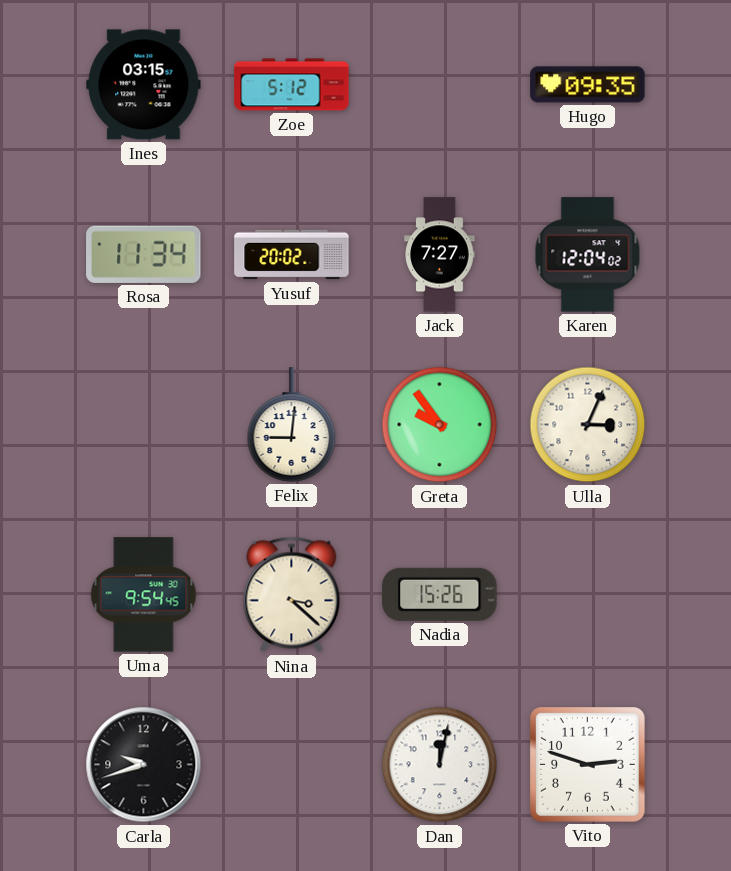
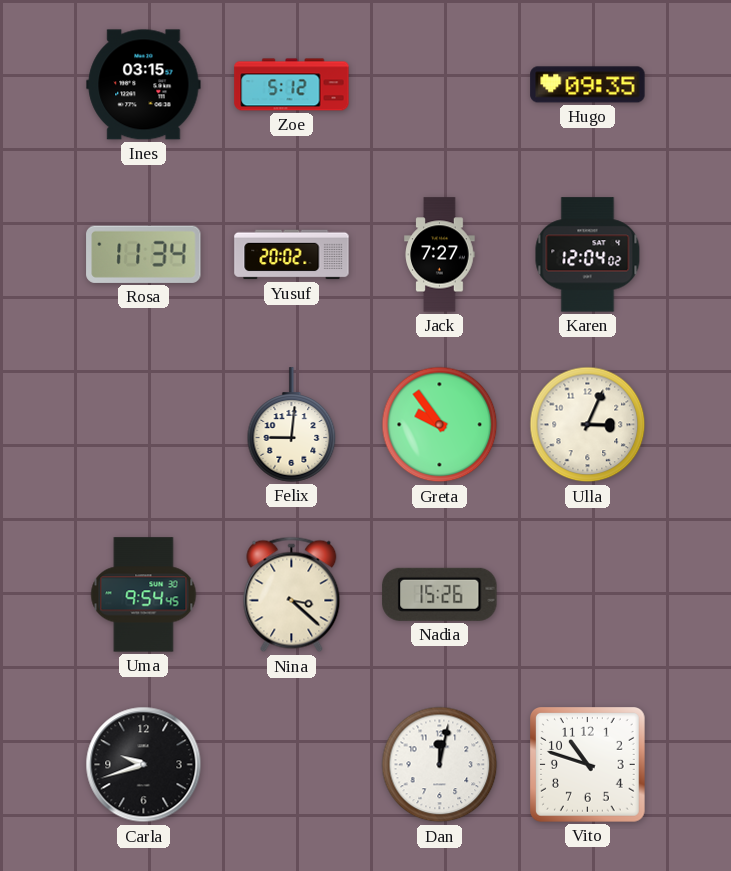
Vito: 2:48 -> 10:48 (588, 765)
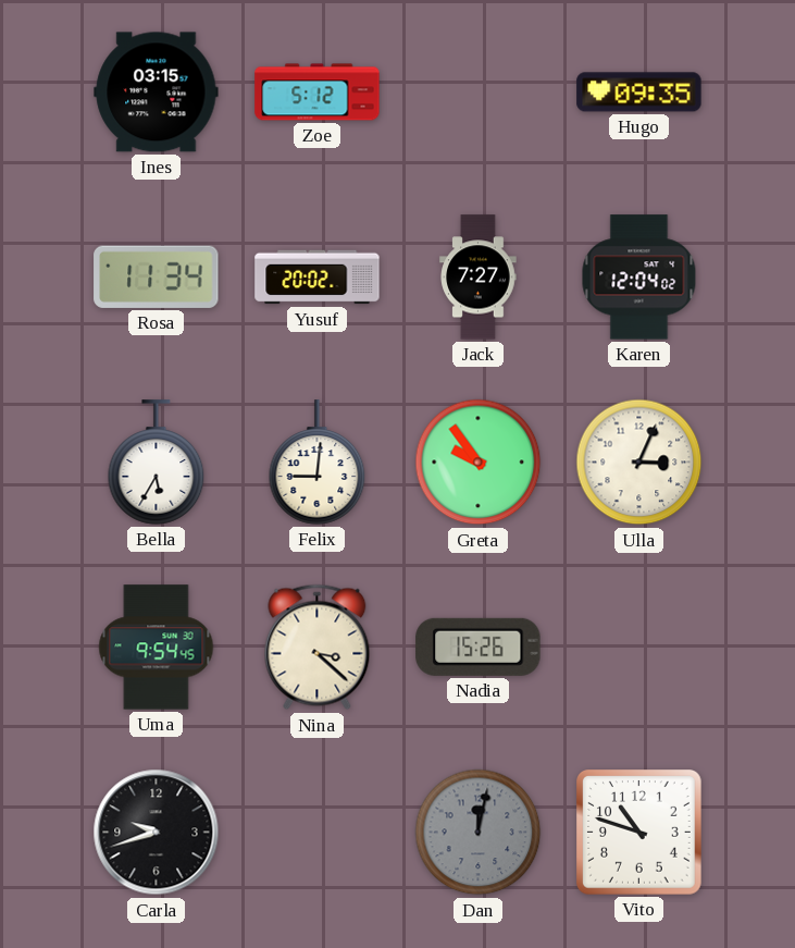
Bella: none -> 5:35 (157, 463)
Dan dial: white -> grey (479, 833)
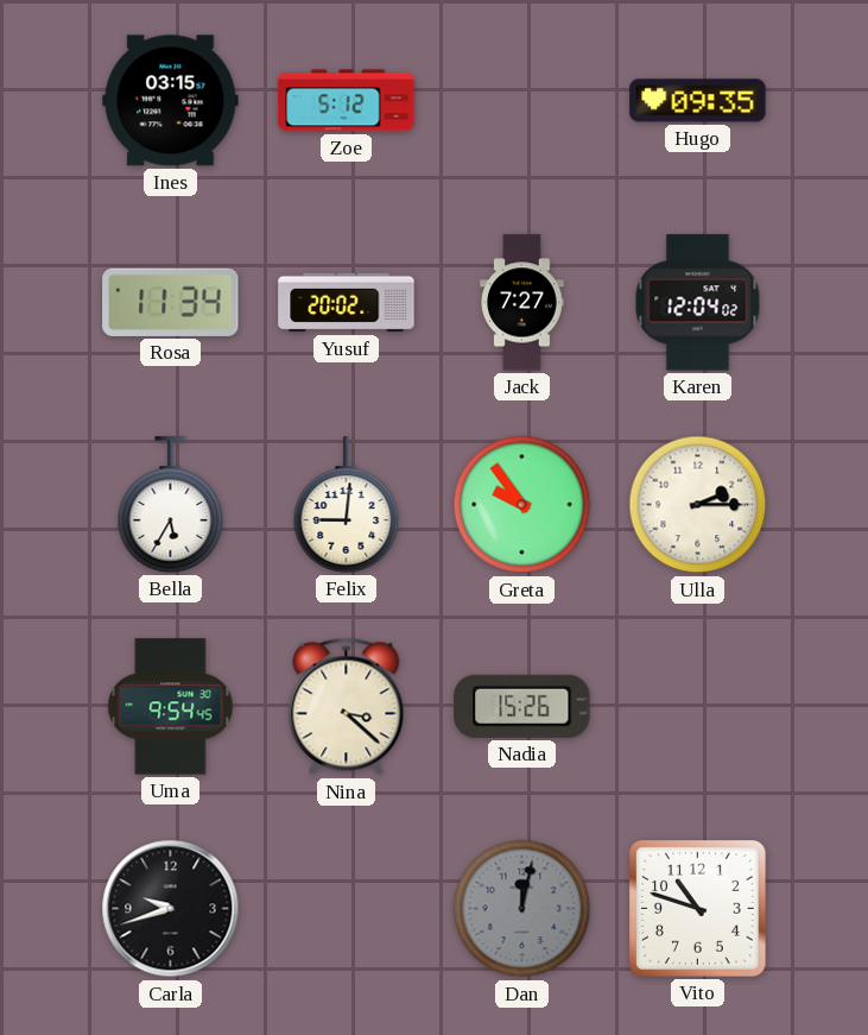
Ulla: 3:04 -> 2:15 (698, 505)
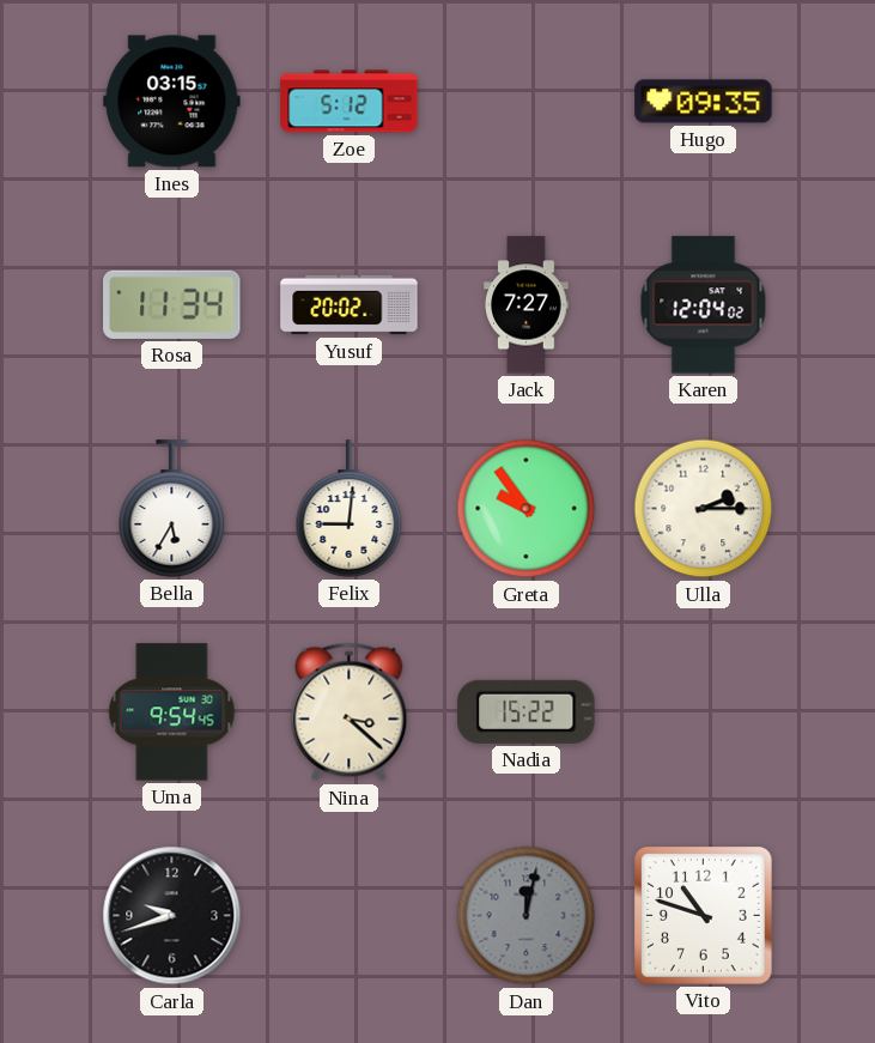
Nadia: 15:26 -> 15:22 (527, 711)
